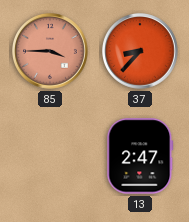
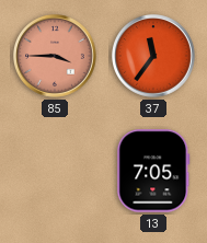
37: 8:37 -> 11:36 (153, 56)
13: 2:47 -> 7:05 (153, 171)
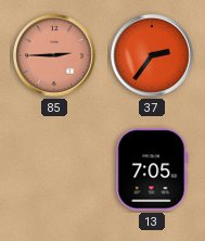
85: 3:45 -> 2:45 (54, 55)
37: 11:36 -> 2:36 (152, 55)
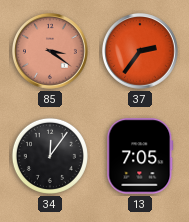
85: 2:45 -> 3:21 (50, 51)
34: none -> 12:06 (50, 156)
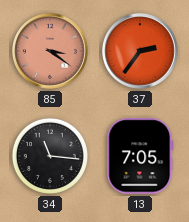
34: 12:06 -> 11:16 (50, 156)
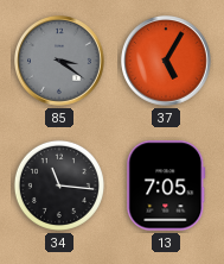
85 dial: salmon -> grey (59, 61)
37: 2:36 -> 5:05 (166, 61)
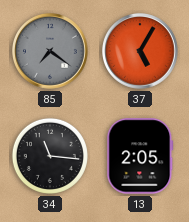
85: 3:21 -> 7:21 (50, 51)
13: 7:05 -> 2:05 (140, 156)
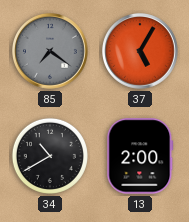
34: 11:16 -> 10:40 (50, 156)
13: 2:05 -> 2:00 (140, 156)
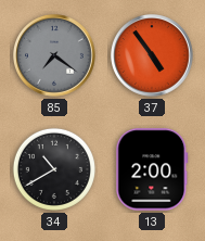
37: 5:05 -> 4:54 (152, 55)
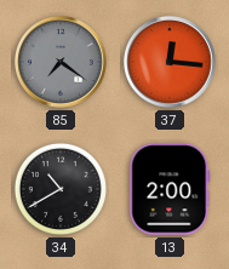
37: 4:54 -> 12:16 (170, 62)
